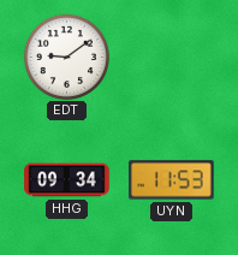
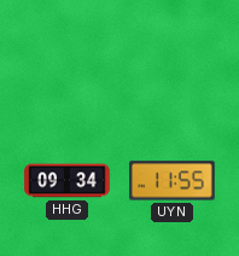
EDT: 9:09 -> none (66, 57)
UYN: 11:53 -> 11:55 (173, 181)
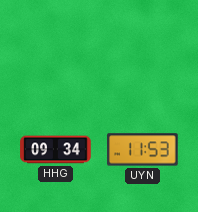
UYN: 11:55 -> 11:53 (143, 150)
